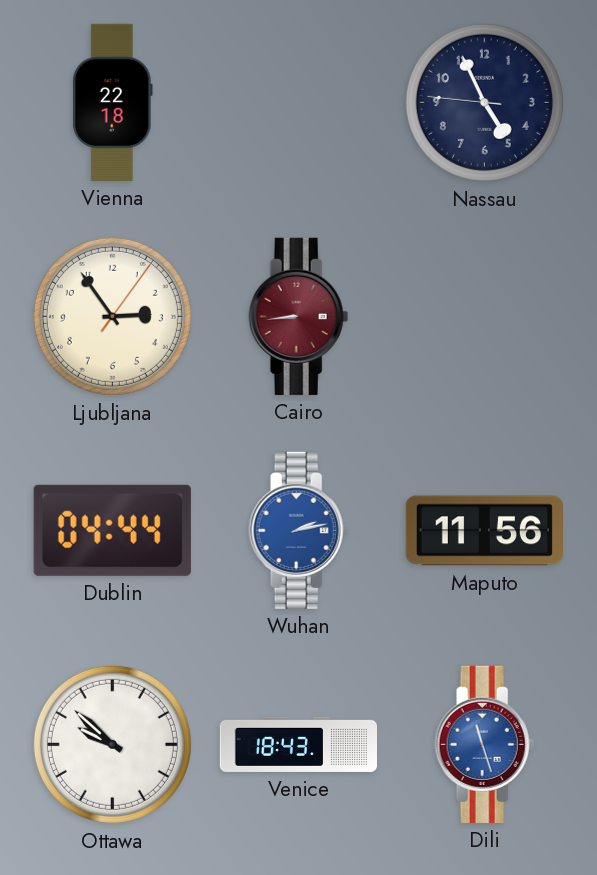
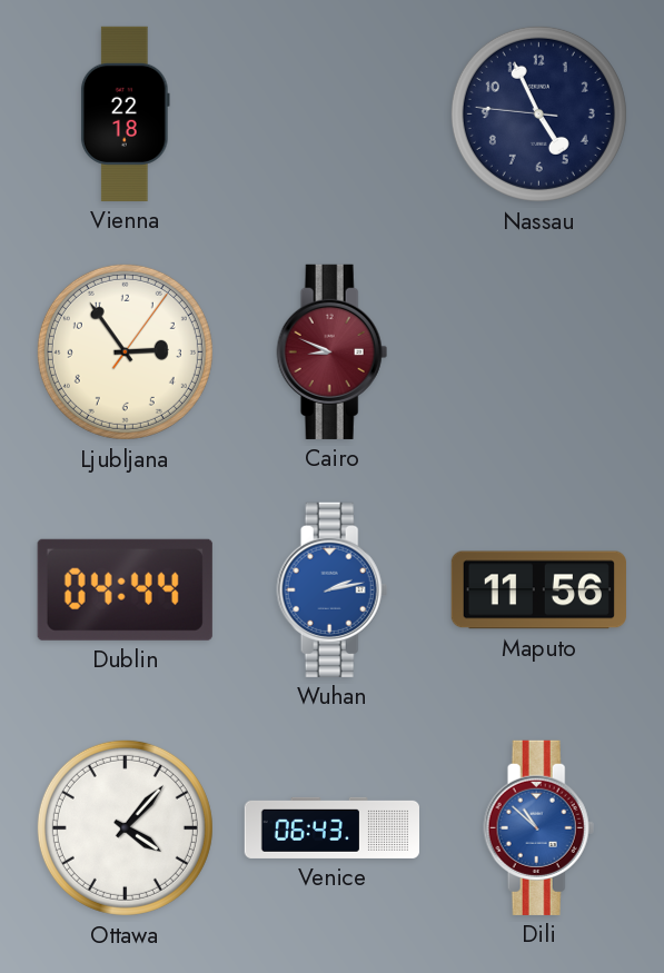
Cairo: 8:44 -> 8:49 (333, 351)
Ottawa: 9:52 -> 4:07 (125, 827)
Venice: 18:43 -> 06:43 (331, 827)
Dili: 11:27 -> 10:52 (539, 827)
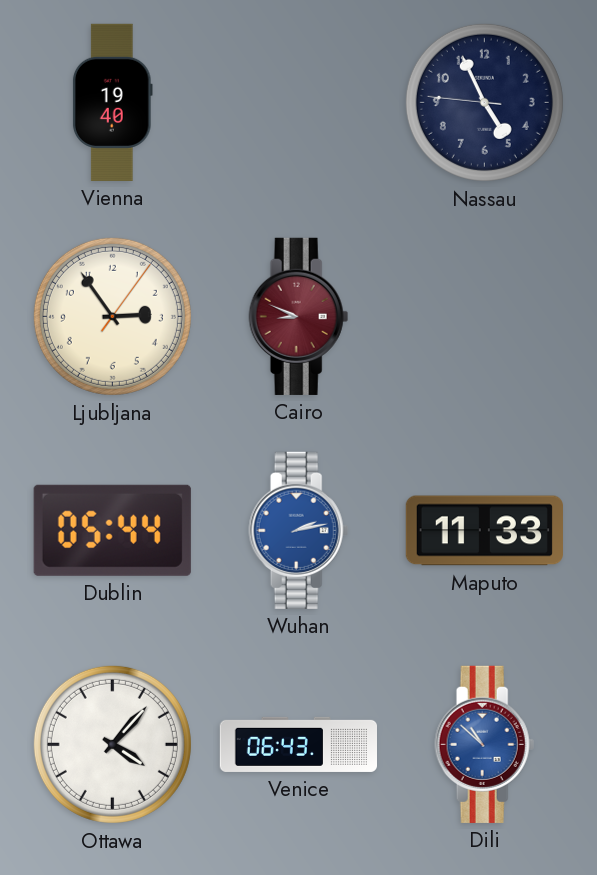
Vienna: 22:18 -> 19:40 (112, 102)
Dublin: 04:44 -> 05:44 (112, 530)
Maputo: 11:56 -> 11:33 (484, 531)
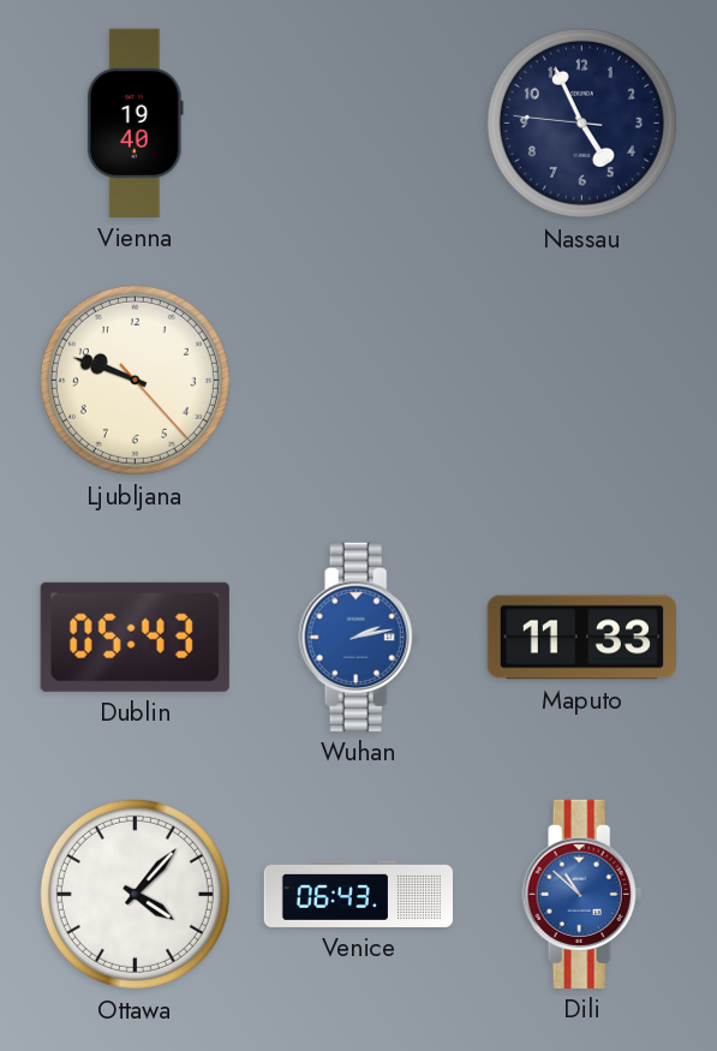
Ljubljana: 2:54 -> 9:48 (135, 380)
Cairo: 8:49 -> none (299, 316)
Dublin: 05:44 -> 05:43 (135, 637)
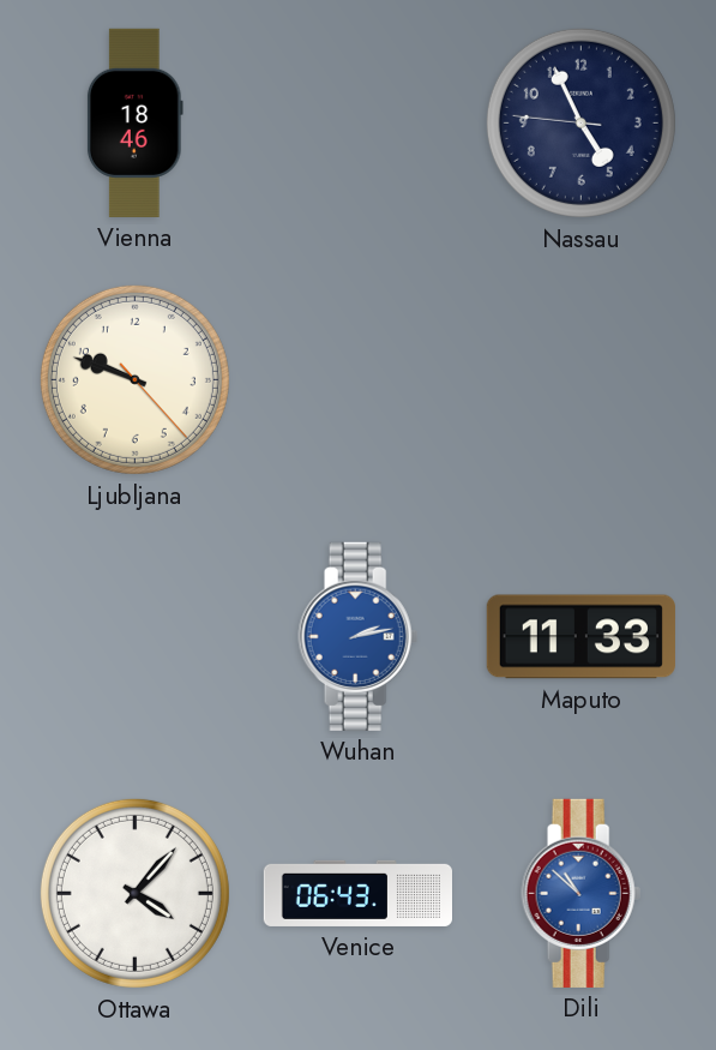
Vienna: 19:40 -> 18:46 (134, 122)
Dublin: 05:43 -> none (135, 637)
